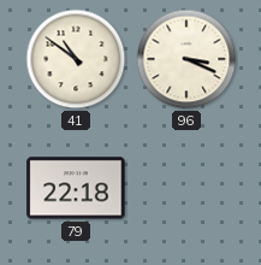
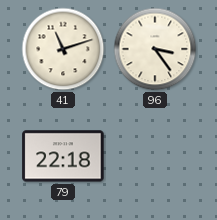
41: 10:51 -> 11:12 (63, 49)
96: 3:19 -> 3:24 (155, 49)
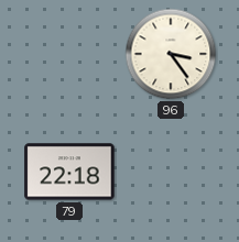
41: 11:12 -> none (63, 49)
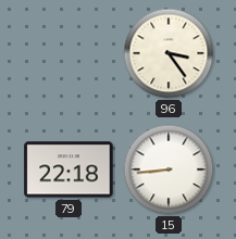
15: none -> 8:44 (169, 169)
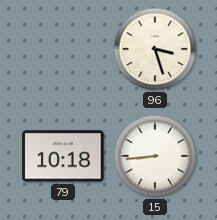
96: 3:24 -> 3:27 (155, 49)
79: 22:18 -> 10:18 (63, 156)
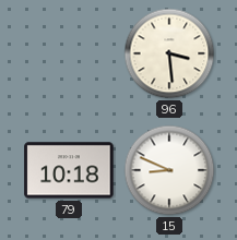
96: 3:27 -> 3:29 (169, 53)
15: 8:44 -> 8:49 (169, 170)
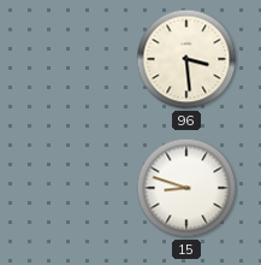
79: 10:18 -> none (69, 170)
15: 8:49 -> 8:48 (186, 188)
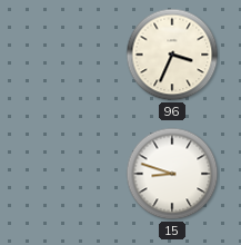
96: 3:29 -> 3:34 (172, 55)
